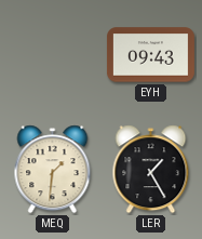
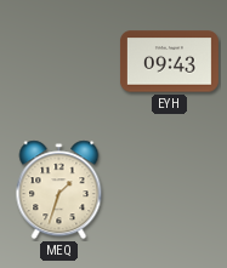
MEQ: 1:31 -> 1:33 (59, 190)
LER: 1:25 -> none (151, 170)
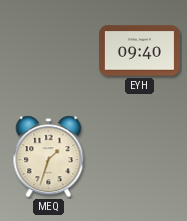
EYH: 09:43 -> 09:40 (139, 51)
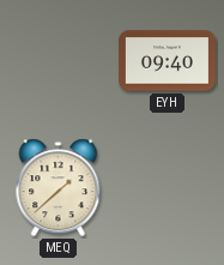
MEQ: 1:33 -> 1:38 (59, 188)
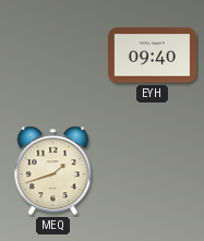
MEQ: 1:38 -> 1:42 (53, 171)
